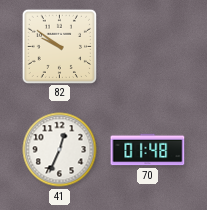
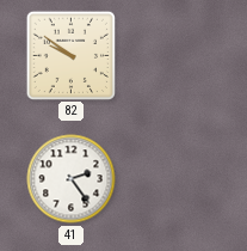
41: 12:34 -> 2:24 (72, 179)
70: 01:48 -> none (148, 150)
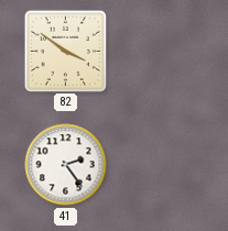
82: 9:51 -> 3:51 (65, 51)
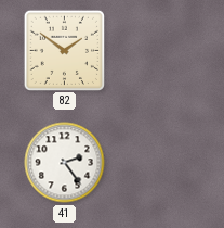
82: 3:51 -> 1:51 (64, 50)
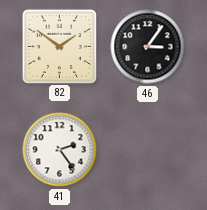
46: none -> 3:06 (148, 47)
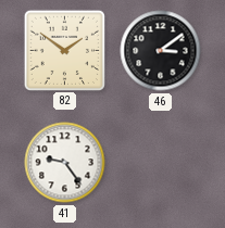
46: 3:06 -> 3:09 (161, 51)
41: 2:24 -> 9:24 (65, 163)
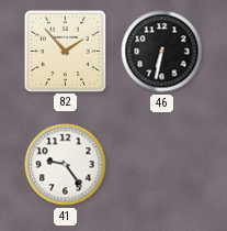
82: 1:51 -> 1:53 (65, 51)
46: 3:09 -> 6:32 (162, 52)
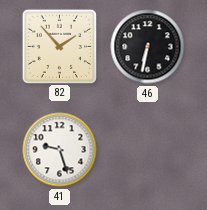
41: 9:24 -> 9:27 (60, 150)
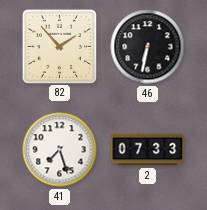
41: 9:27 -> 7:27 (60, 150)
2: none -> 07:33 (148, 150)
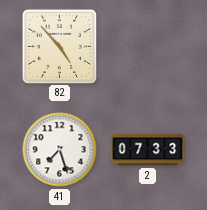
82: 1:53 -> 4:53 (59, 46)
46: 6:32 -> none (148, 47)
